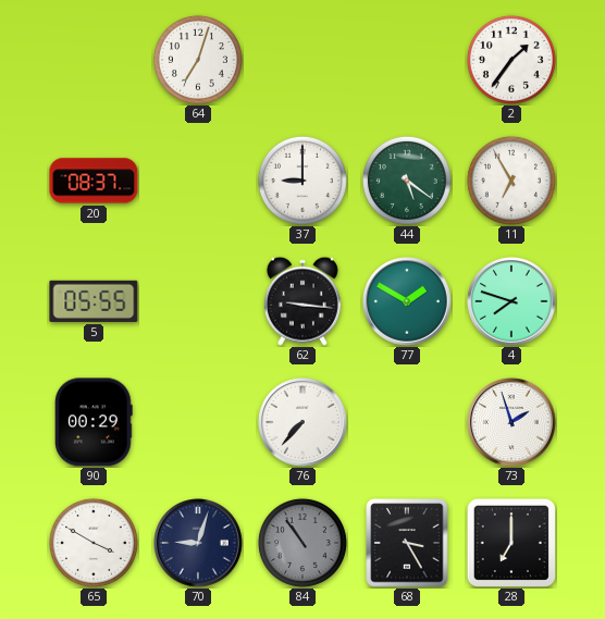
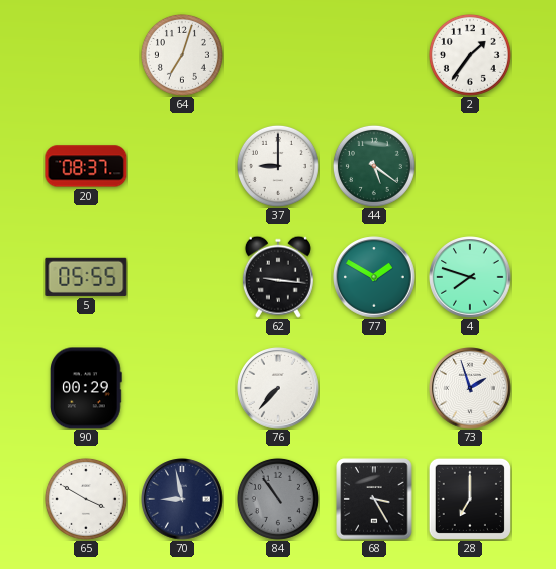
11: 6:55 -> none (511, 181)
70: 9:03 -> 8:58 (182, 499)
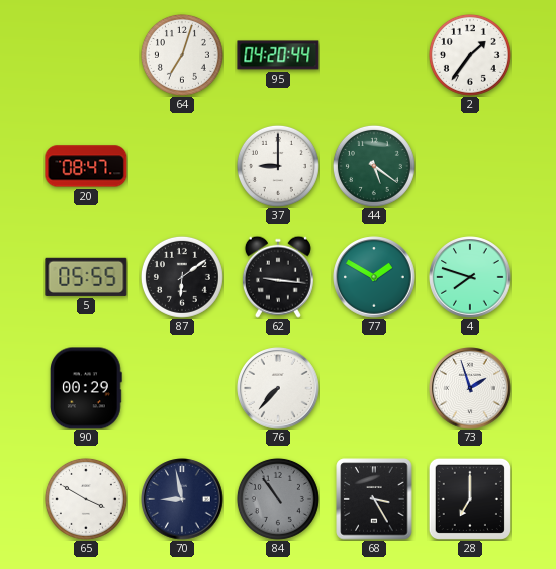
95: none -> 04:20 (278, 55)
20: 08:37 -> 08:47 (86, 166)
87: none -> 6:09 (182, 277)
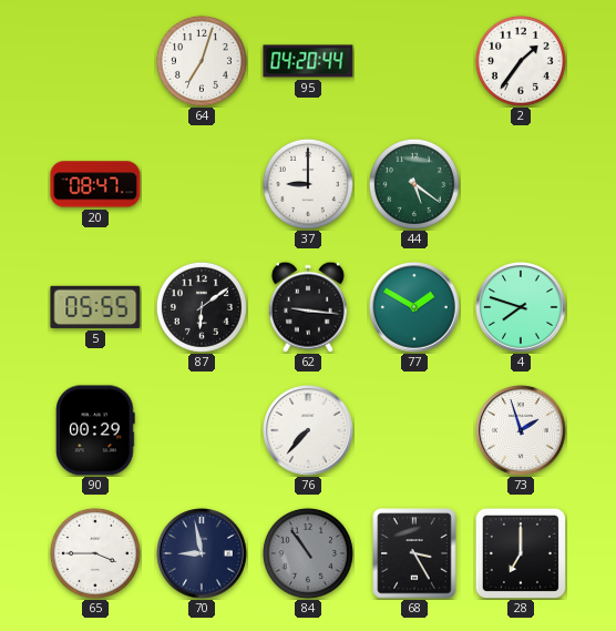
65: 3:50 -> 3:45 (95, 553)
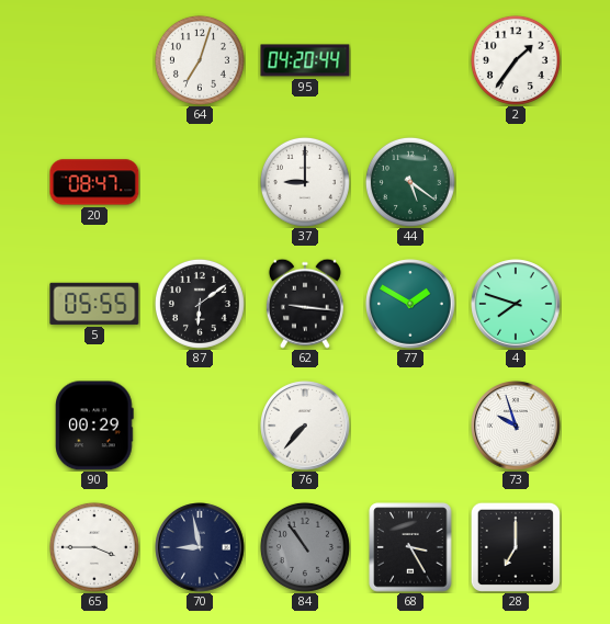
73: 1:57 -> 9:57 (516, 426)
